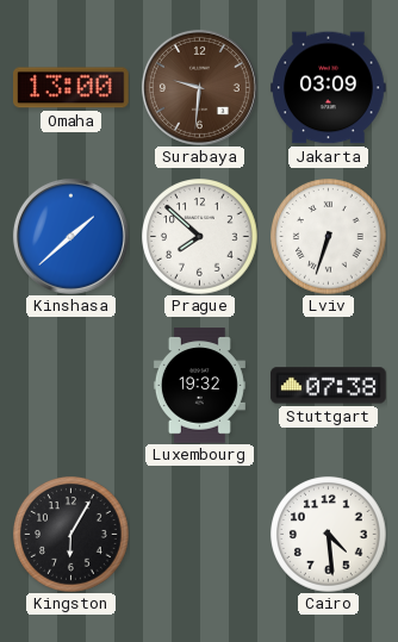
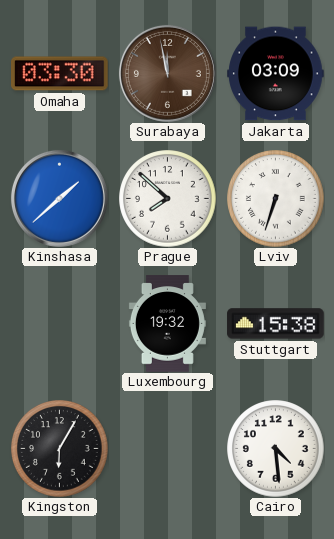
Omaha: 13:00 -> 03:30 (60, 74)
Surabaya: 9:31 -> 11:58 (167, 73)
Stuttgart: 07:38 -> 15:38 (276, 324)
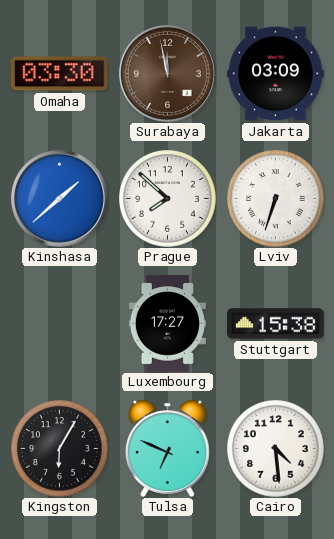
Luxembourg: 19:32 -> 17:27 (167, 324)
Tulsa: none -> 6:49 (168, 448)
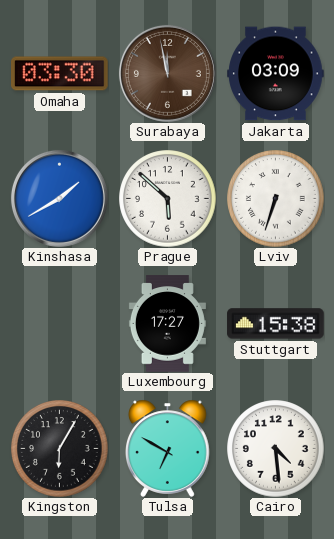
Kinshasa: 1:38 -> 1:40 (59, 198)
Prague: 7:52 -> 5:52 (168, 199)
Tulsa: 6:49 -> 6:50 (168, 448)
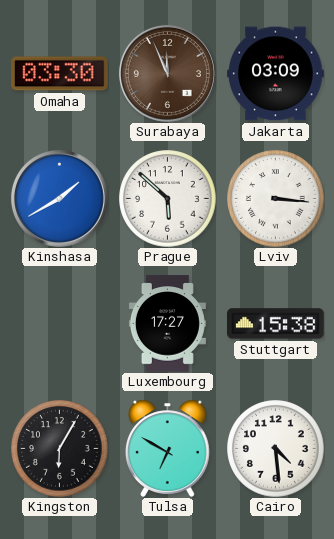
Surabaya: 11:58 -> 11:56 (167, 73)
Lviv: 6:33 -> 3:16 (276, 199)
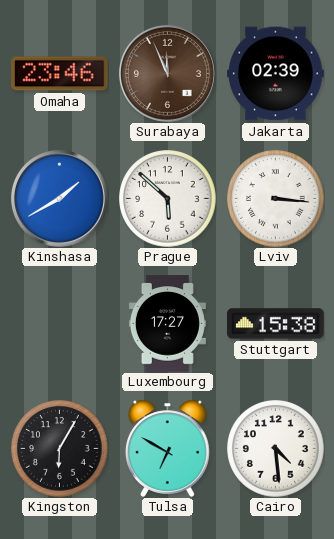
Omaha: 03:30 -> 23:46 (60, 74)
Jakarta: 03:09 -> 02:39 (276, 74)
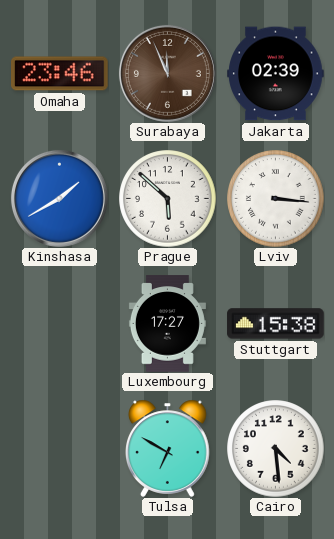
Kingston: 6:05 -> none (60, 449)
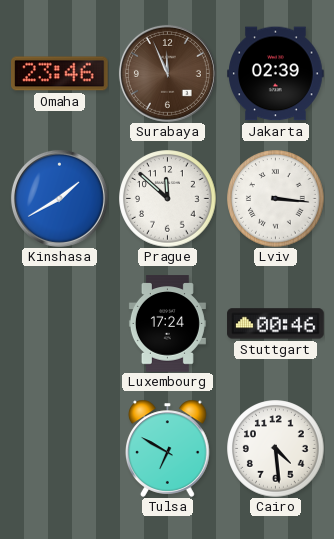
Prague: 5:52 -> 11:52 (168, 199)
Luxembourg: 17:27 -> 17:24 (167, 324)
Stuttgart: 15:38 -> 00:46 (276, 324)
